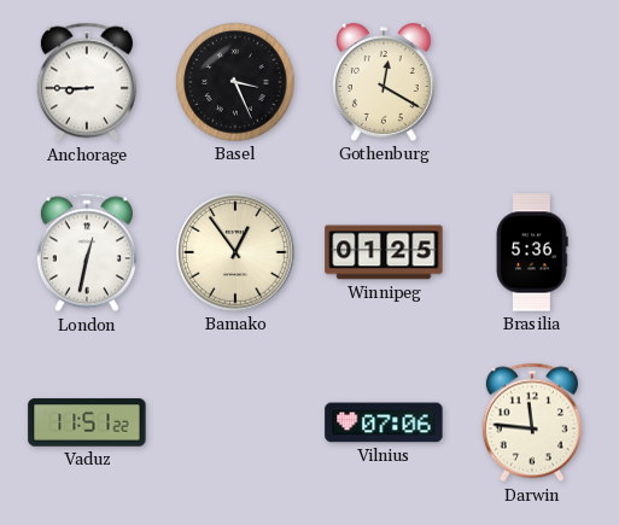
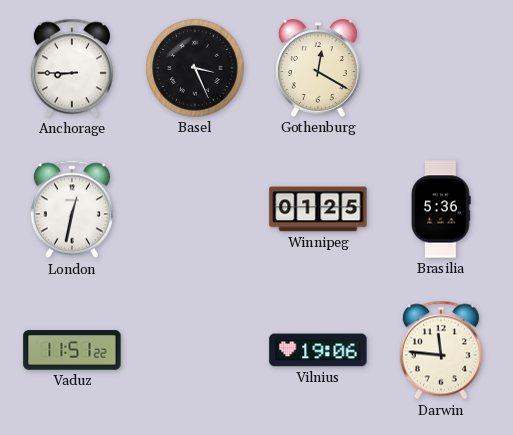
Bamako: 12:54 -> none (235, 252)
Vilnius: 07:06 -> 19:06 (318, 350)
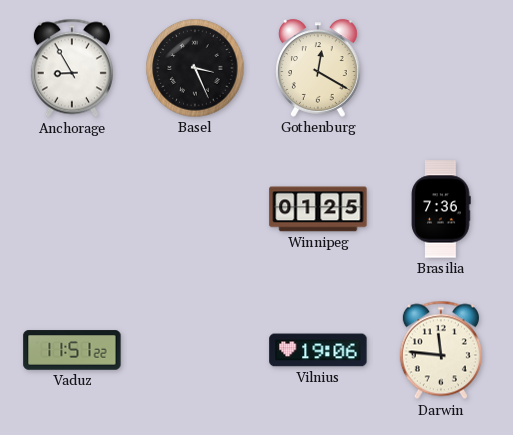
Anchorage: 8:45 -> 8:55 (72, 68)
London: 12:32 -> none (72, 209)
Brasilia: 5:36 -> 7:36 (441, 209)
